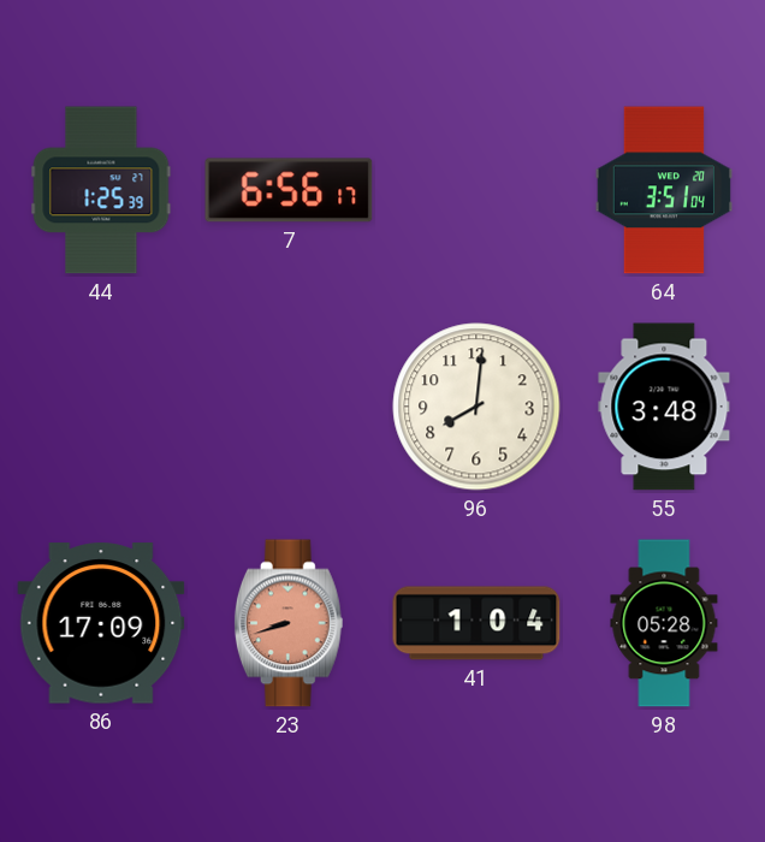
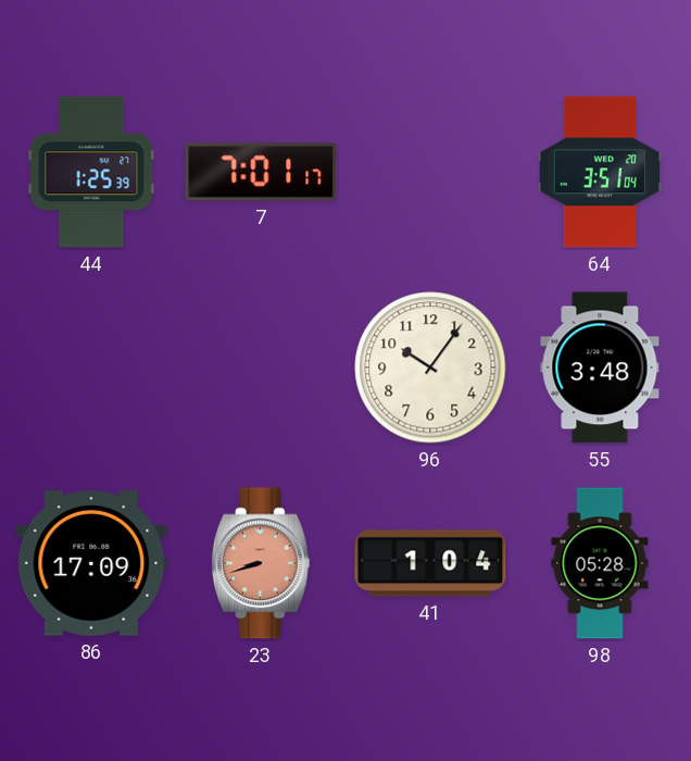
7: 6:56 -> 7:01 (261, 172)
96: 8:01 -> 10:06 (430, 367)
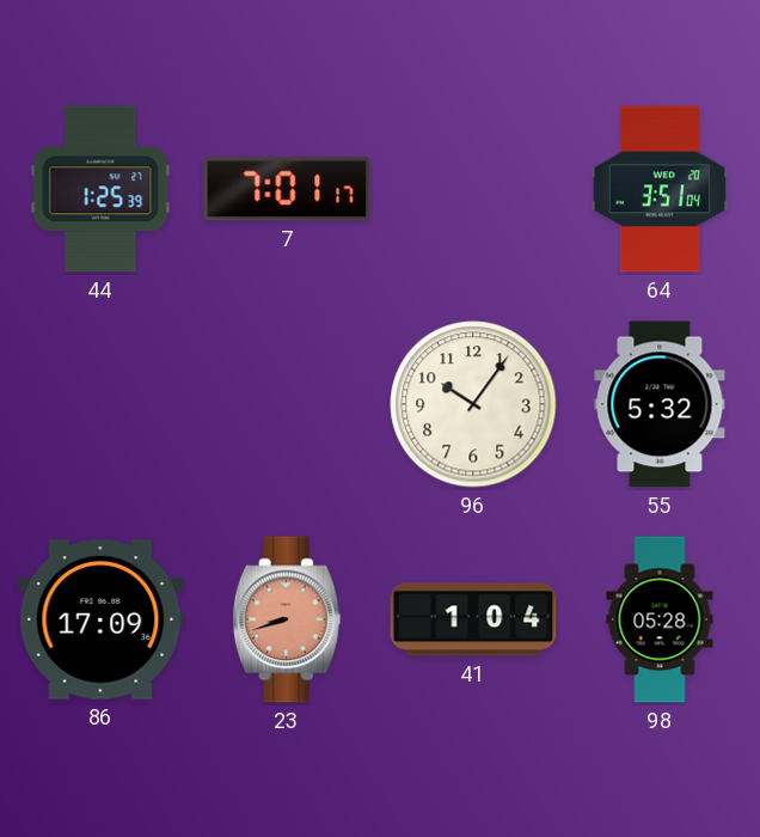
55: 3:48 -> 5:32 (660, 404)
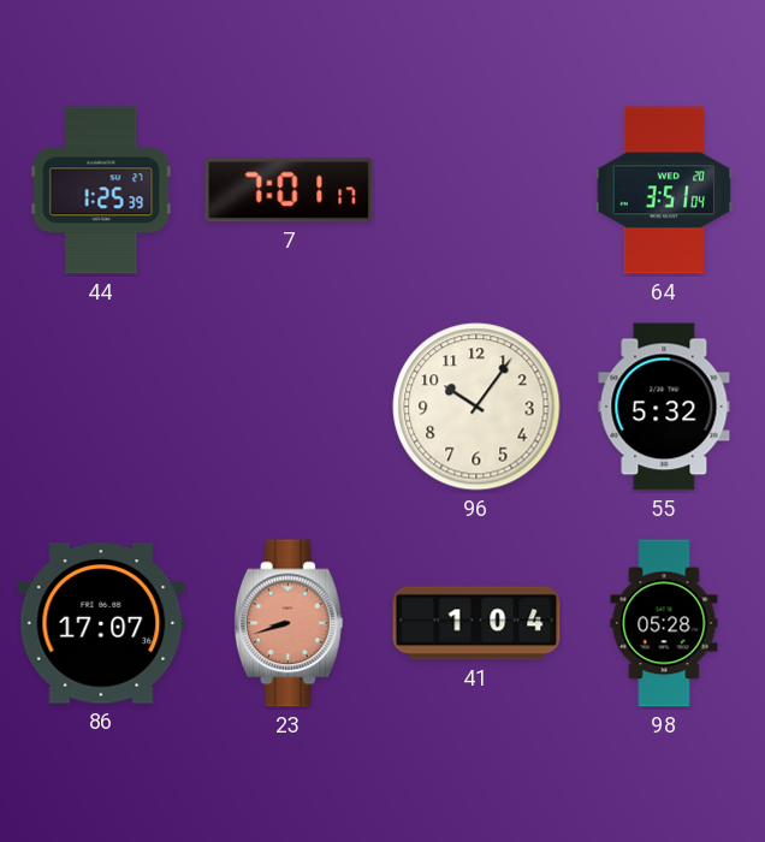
86: 17:09 -> 17:07 (101, 623)
